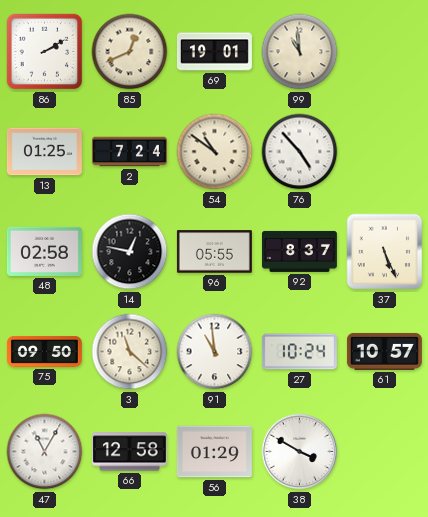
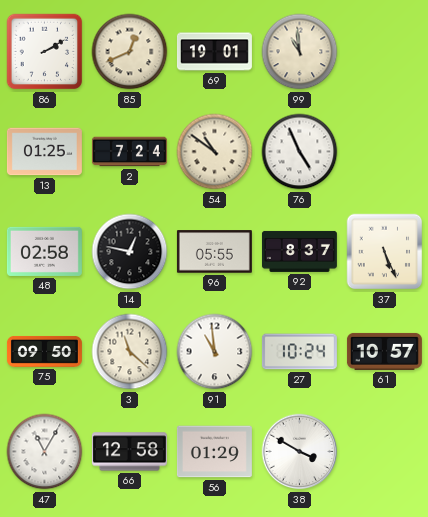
76: 4:53 -> 4:56 (300, 152)
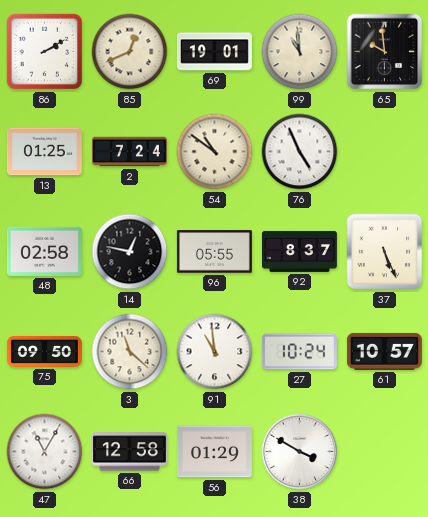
65: none -> 9:59 (385, 52)
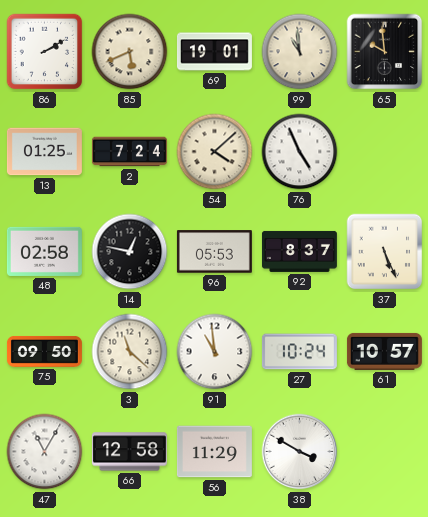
85: 12:41 -> 5:41 (130, 52)
54: 10:51 -> 4:08 (215, 152)
96: 05:55 -> 05:53 (214, 252)
56: 01:29 -> 11:29 (214, 452)
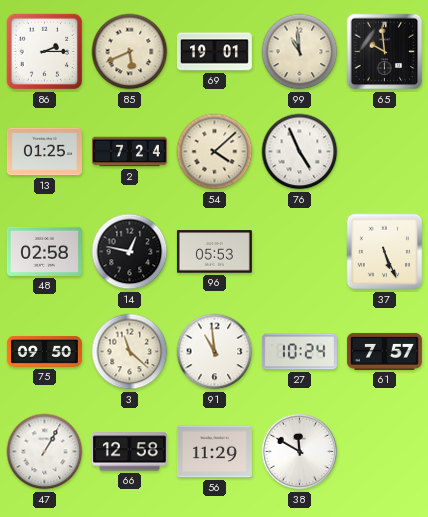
86: 2:10 -> 2:15 (45, 52)
92: 8:37 -> none (299, 251)
61: 10:57 -> 7:57 (384, 351)
47: 11:05 -> 1:05 (45, 452)
38: 3:50 -> 11:50 (300, 452)
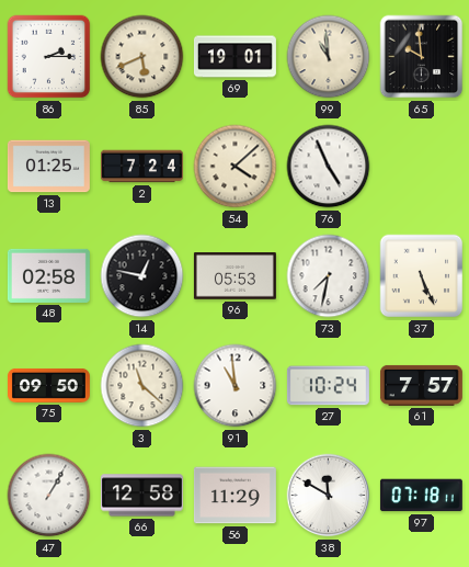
73: none -> 7:32 (329, 276)
97: none -> 07:18 (421, 496)
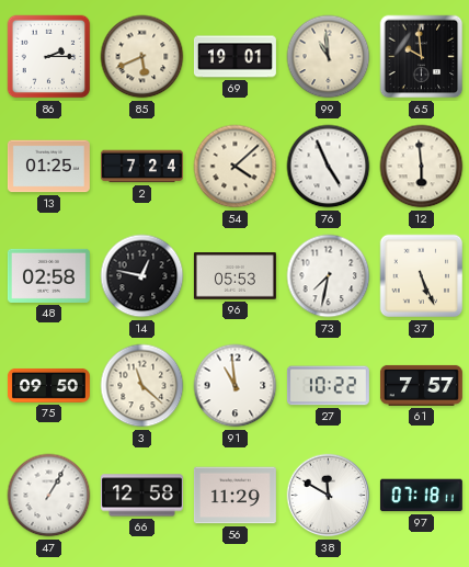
12: none -> 5:59 (422, 167)
27: 10:24 -> 10:22 (328, 386)
